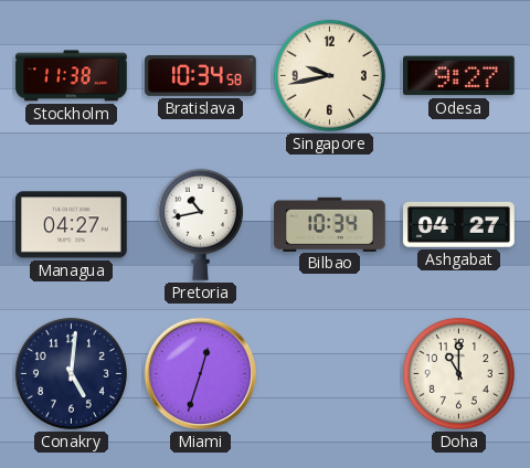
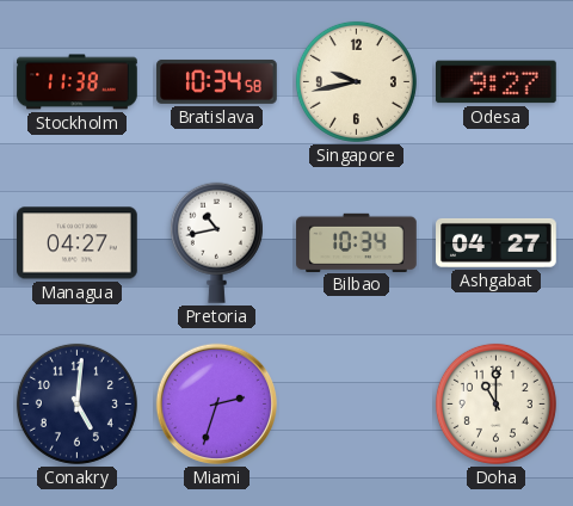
Miami: 12:33 -> 2:33 (217, 405)
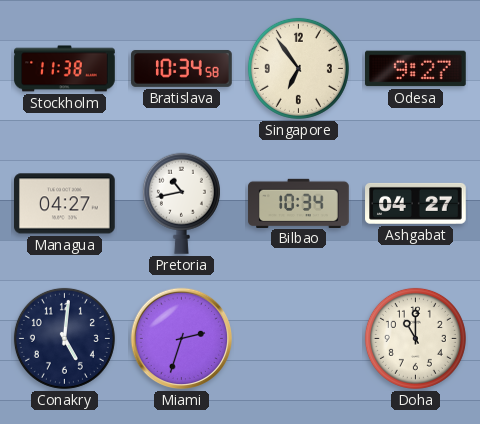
Singapore: 9:43 -> 6:54 (298, 68)
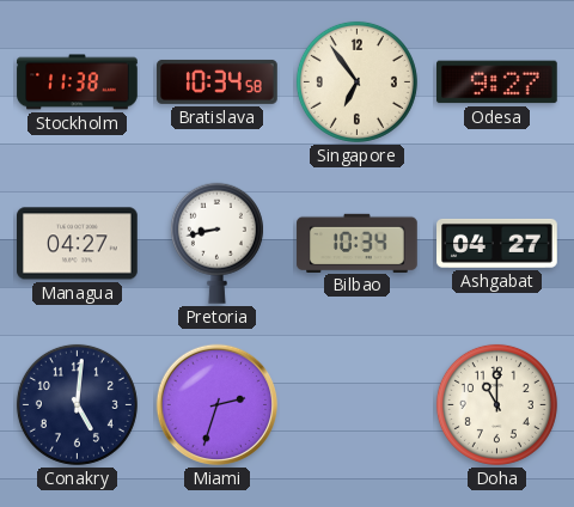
Pretoria: 10:43 -> 8:43 (216, 243)
